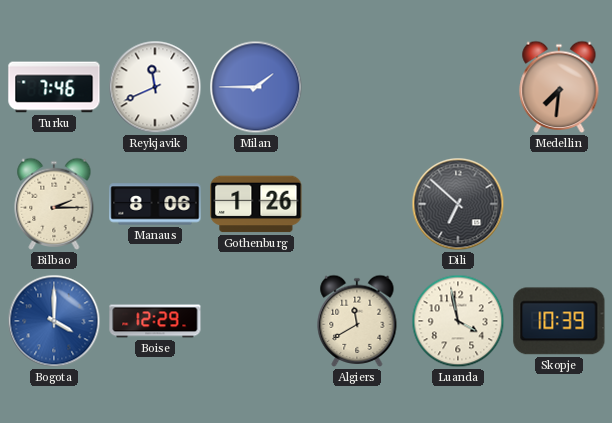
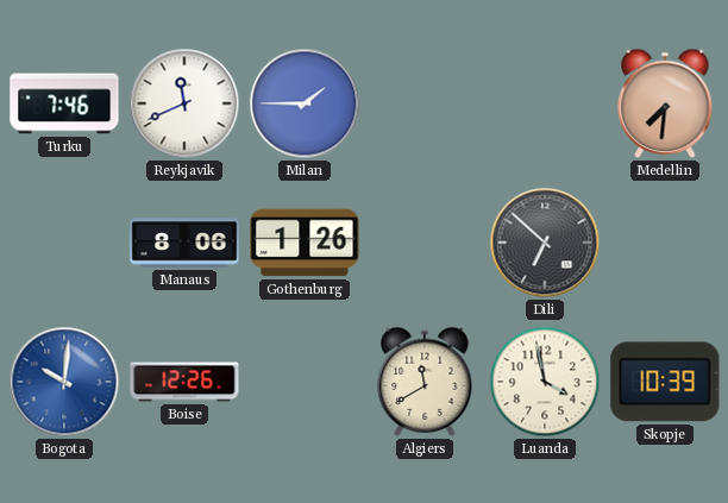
Bilbao: 2:15 -> none (54, 204)
Bogota: 4:00 -> 10:01 (64, 382)
Boise: 12:29 -> 12:26 (184, 382)
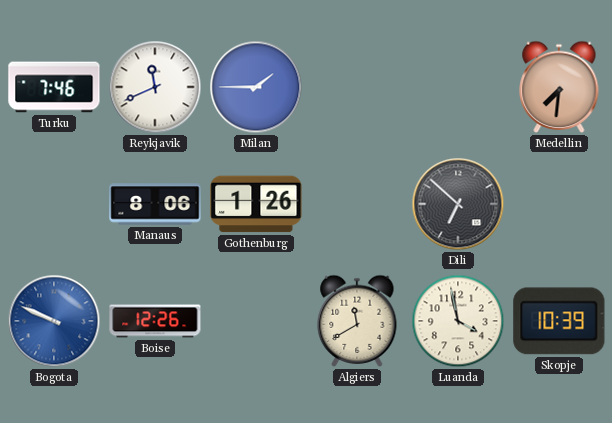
Bogota: 10:01 -> 9:49 (54, 321)
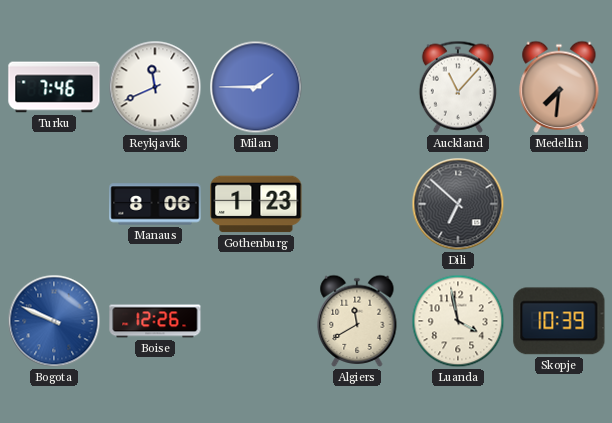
Auckland: none -> 11:07 (458, 87)
Gothenburg: 1:26 -> 1:23 (256, 204)
